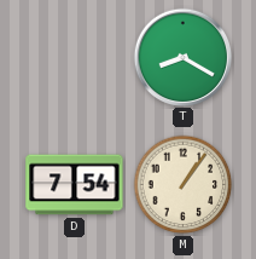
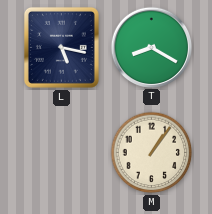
L: none -> 5:17 (61, 47)
D: 7:54 -> none (75, 185)
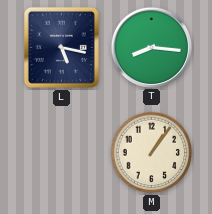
T: 8:20 -> 8:16 (151, 47)
